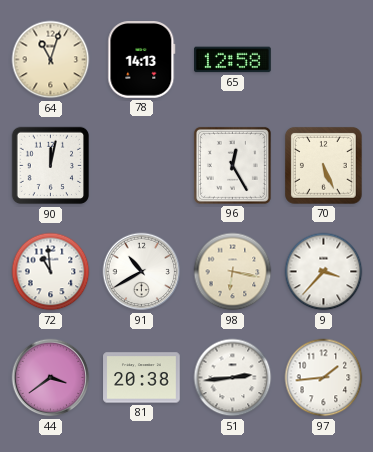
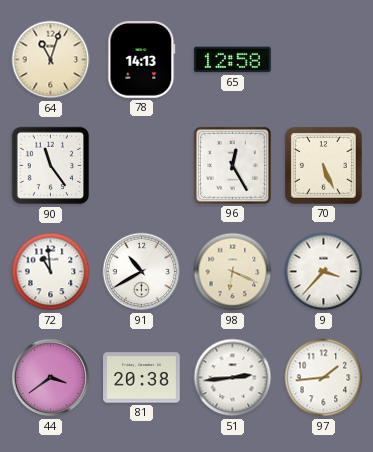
90: 12:02 -> 11:24 (51, 166)
98: 6:17 -> 6:19 (233, 272)
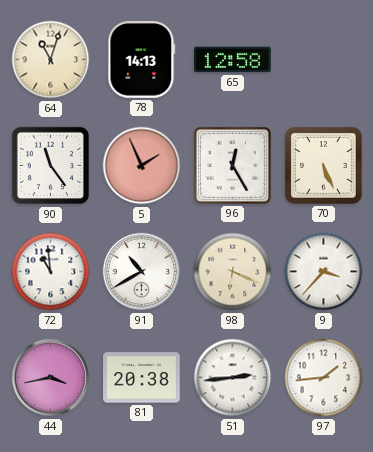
5: none -> 1:56 (142, 166)
44: 3:39 -> 3:43 (51, 378)
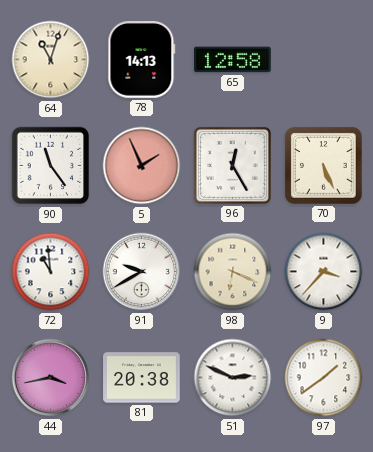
91: 10:40 -> 9:40 (142, 272)
51: 2:44 -> 2:49 (233, 378)
97: 1:44 -> 1:39 (324, 378)
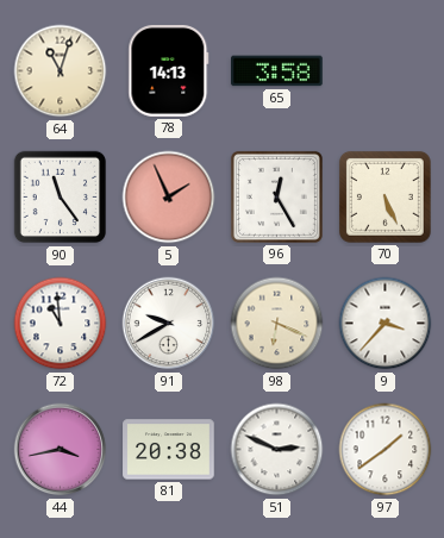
65: 12:58 -> 3:58 (277, 71)
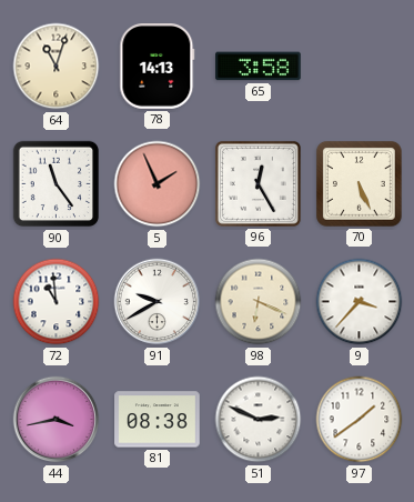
81: 20:38 -> 08:38 (158, 420)
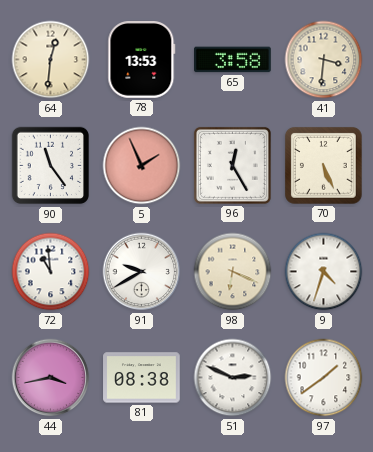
64: 11:03 -> 12:31 (51, 60)
78: 14:13 -> 13:53 (142, 60)
41: none -> 3:31 (324, 60)
9: 3:37 -> 4:33 (324, 272)
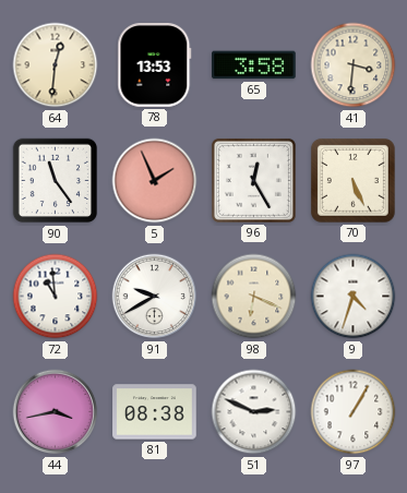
97: 1:39 -> 1:05 (354, 412)
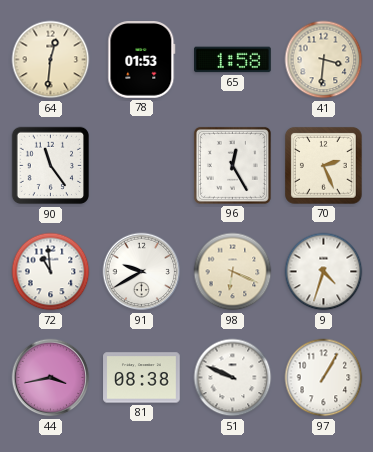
78: 13:53 -> 01:53 (142, 60)
65: 3:58 -> 1:58 (233, 60)
5: 1:56 -> none (155, 181)
70: 5:26 -> 2:26 (324, 166)
51: 2:49 -> 9:49 (233, 378)
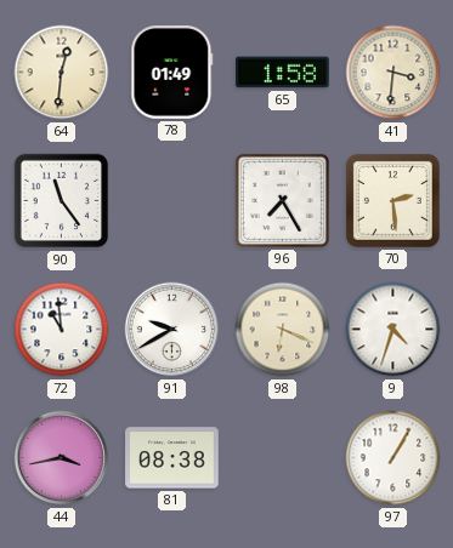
78: 01:53 -> 01:49 (172, 73)
96: 12:25 -> 7:25 (282, 200)
70: 2:26 -> 2:29 (393, 201)
51: 9:49 -> none (233, 378)
